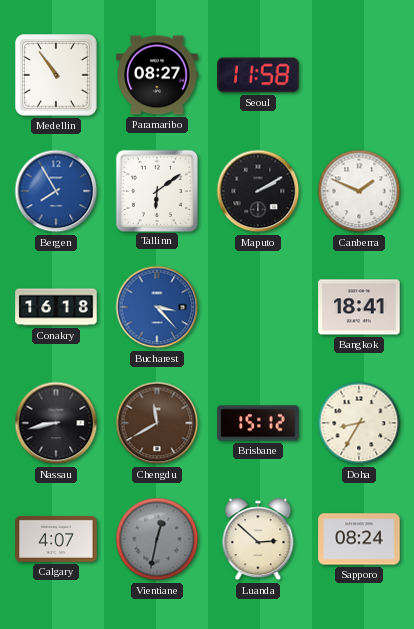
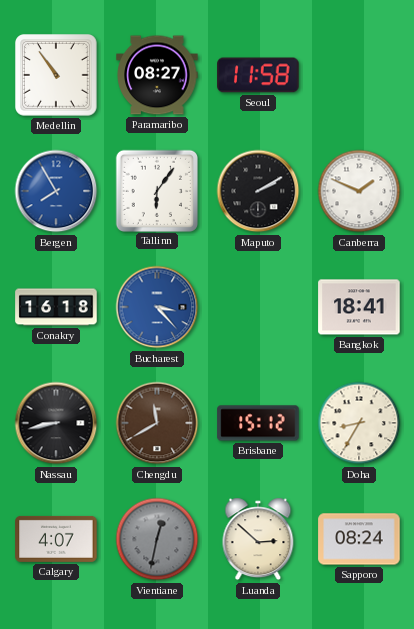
Tallinn: 6:09 -> 6:06 (156, 190)
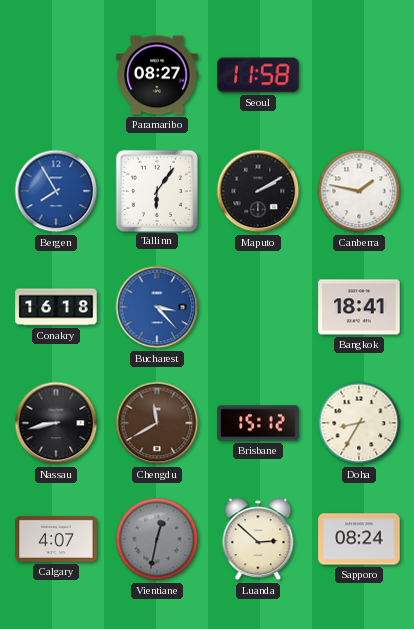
Medellin: 10:54 -> none (57, 76)
Canberra: 1:49 -> 1:47 (359, 191)
